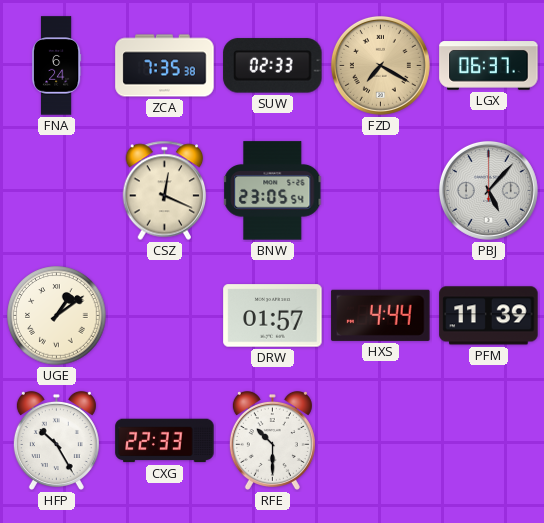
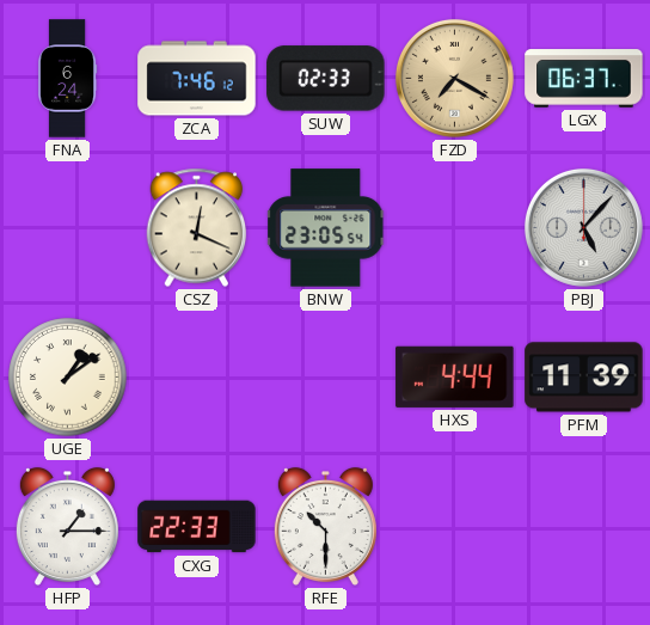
ZCA: 7:35 -> 7:46 (197, 79)
DRW: 01:57 -> none (273, 316)
HFP: 10:25 -> 1:15 (67, 526)
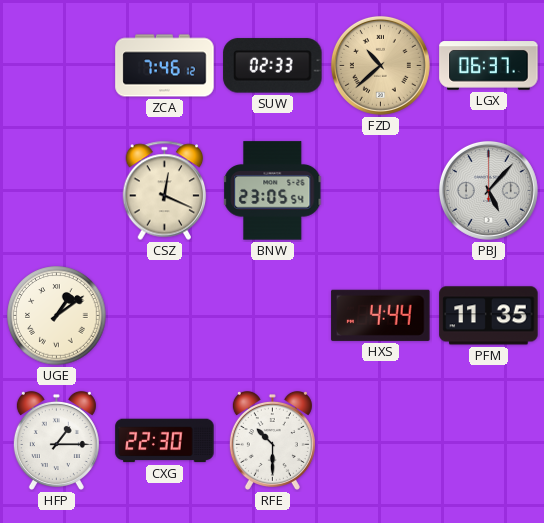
FNA: 6:24 -> none (67, 79)
FZD: 7:20 -> 10:38 (380, 65)
PFM: 11:39 -> 11:35 (489, 316)
CXG: 22:33 -> 22:30 (165, 441)
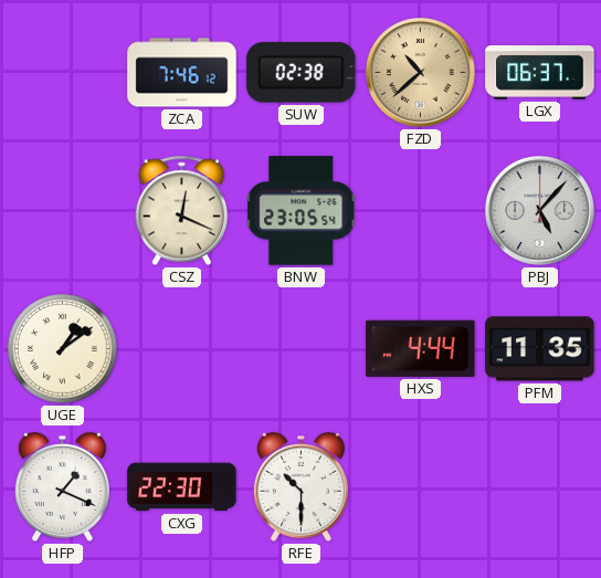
SUW: 02:33 -> 02:38 (302, 73)
HFP: 1:15 -> 1:19 (62, 486)
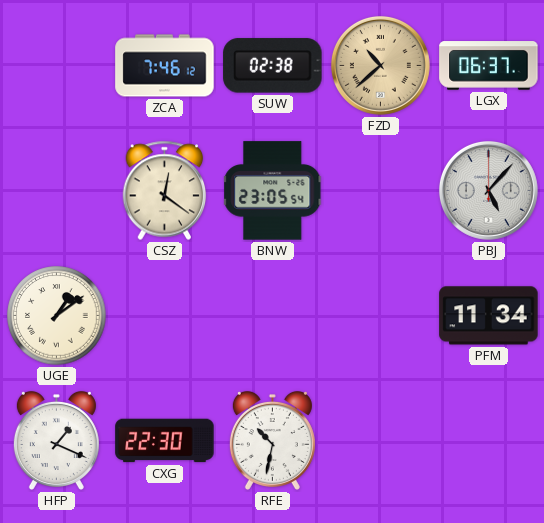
CSZ: 12:19 -> 12:21 (165, 191)
HXS: 4:44 -> none (421, 348)
PFM: 11:35 -> 11:34 (489, 316)
RFE: 10:30 -> 10:32 (272, 440)
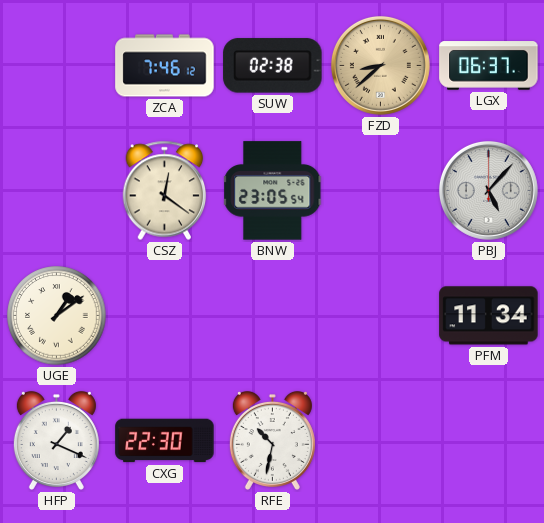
FZD: 10:38 -> 8:38 (380, 65)
